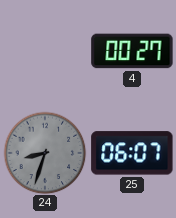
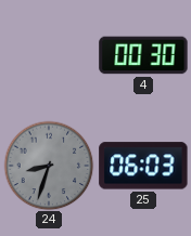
4: 00:27 -> 00:30 (143, 55)
25: 06:07 -> 06:03 (143, 166)
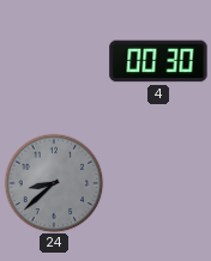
24: 8:33 -> 8:38 (54, 183)
25: 06:03 -> none (143, 166)
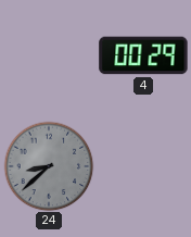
4: 00:30 -> 00:29 (143, 55)
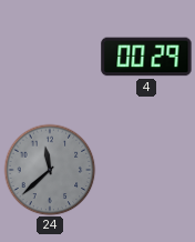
24: 8:38 -> 11:38 (50, 170)
